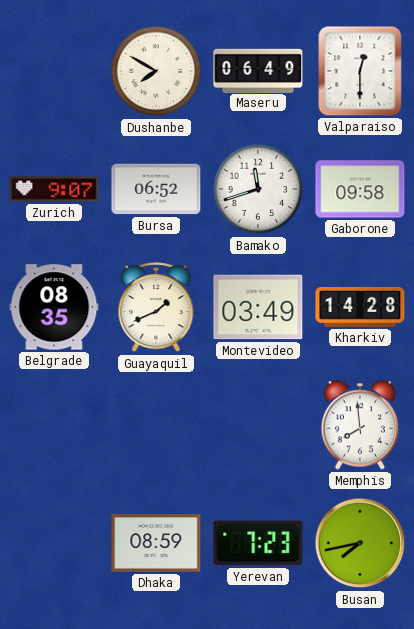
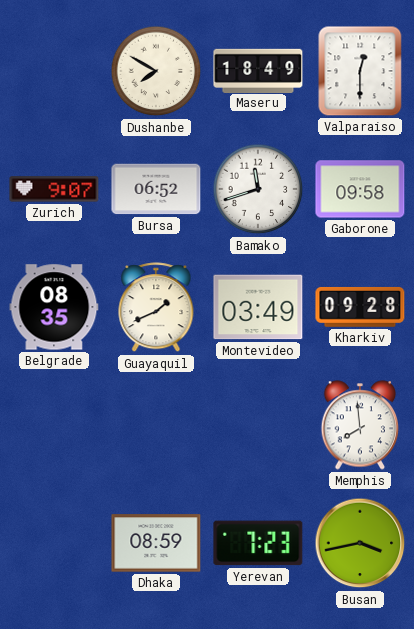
Maseru: 06:49 -> 18:49 (258, 70)
Kharkiv: 14:28 -> 09:28 (360, 307)
Busan: 7:43 -> 3:43 (360, 543)
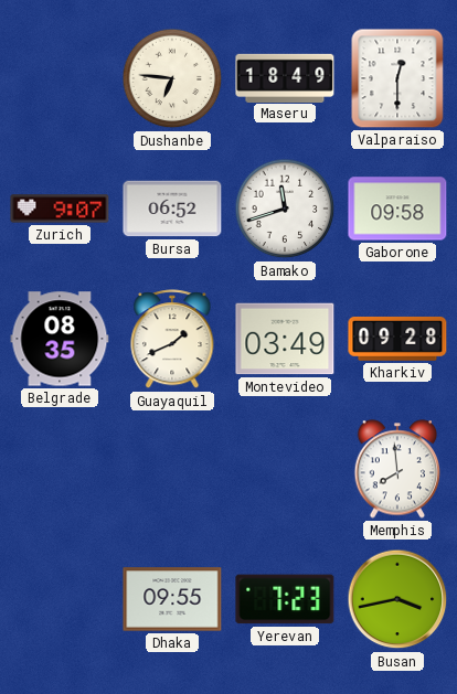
Dushanbe: 7:50 -> 6:46 (172, 78)
Dhaka: 08:59 -> 09:55 (172, 599)
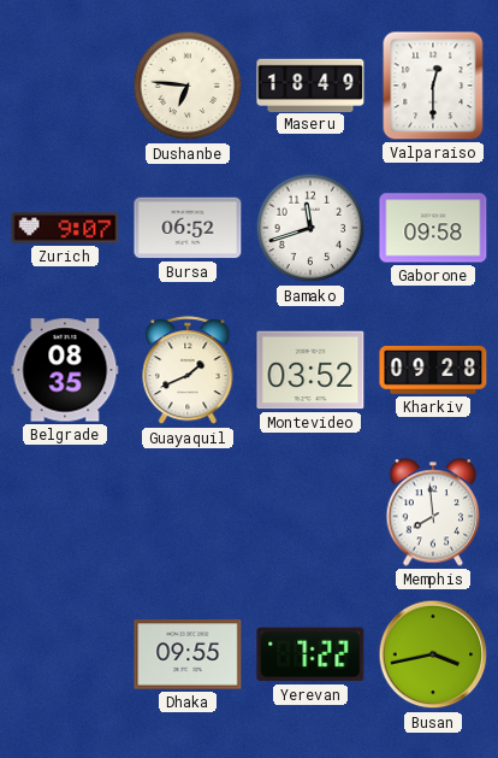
Montevideo: 03:49 -> 03:52 (310, 370)
Yerevan: 7:23 -> 7:22 (310, 654)
